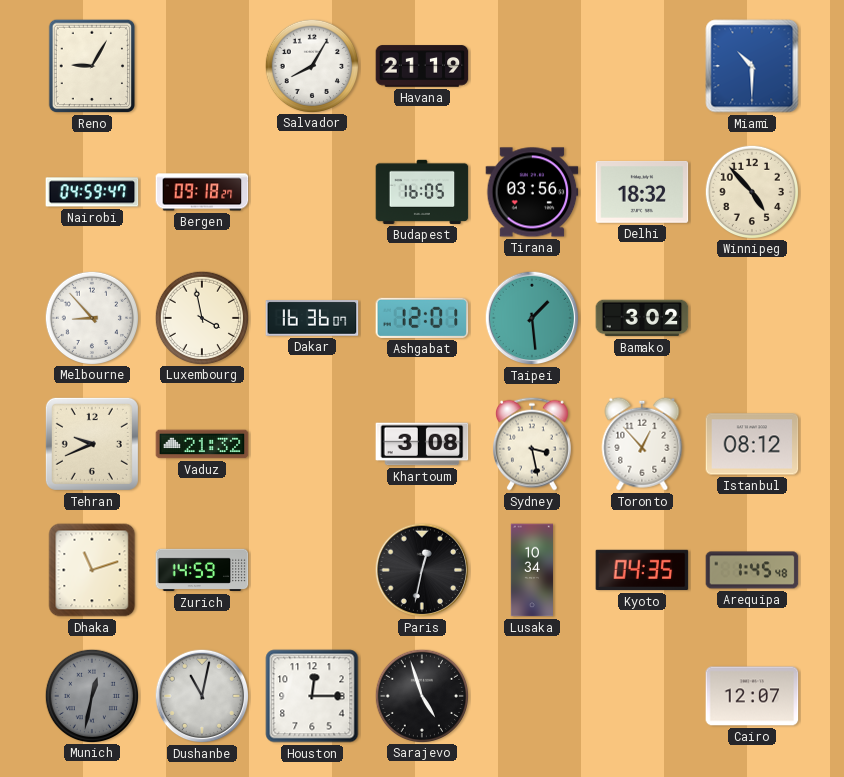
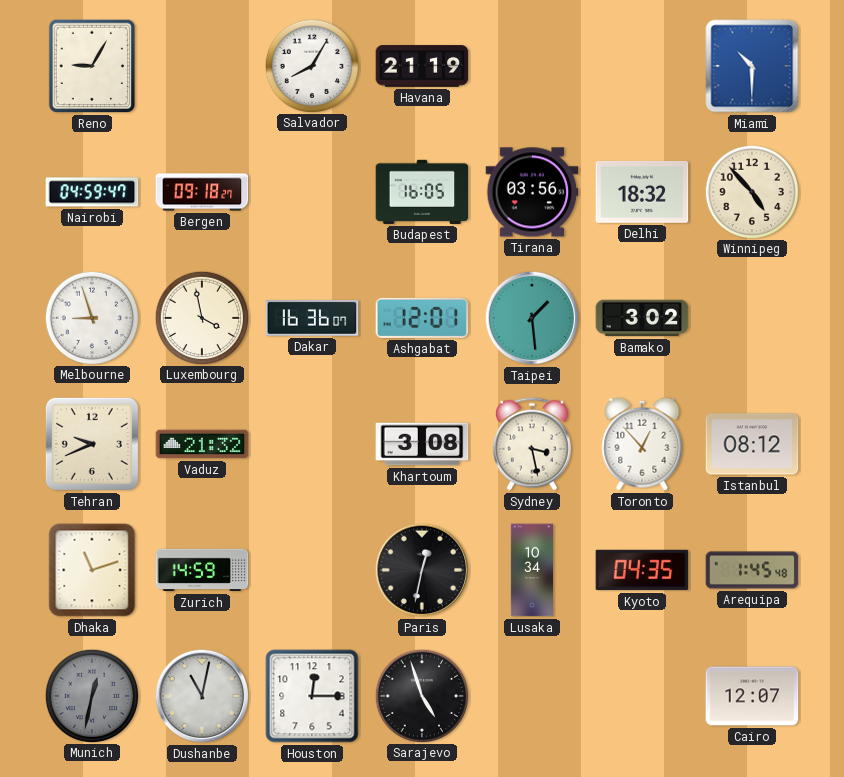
Melbourne: 8:53 -> 8:57 (91, 317)
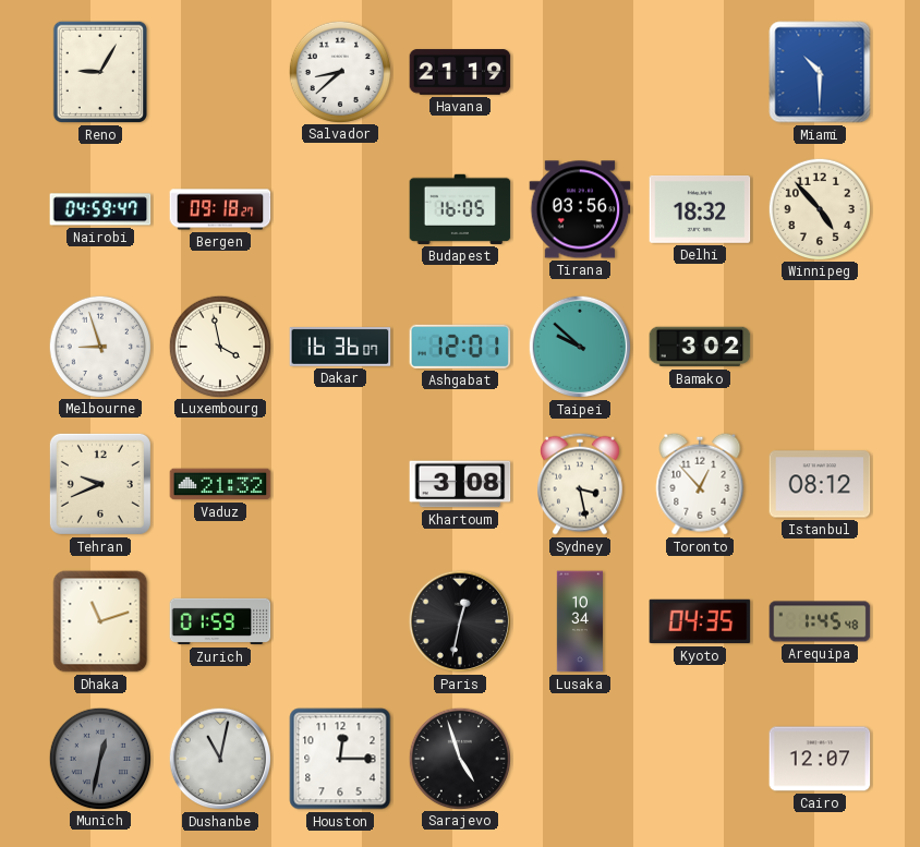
Salvador: 8:05 -> 8:38 (339, 71)
Taipei: 1:29 -> 9:52 (580, 347)
Zurich: 14:59 -> 01:59 (220, 621)
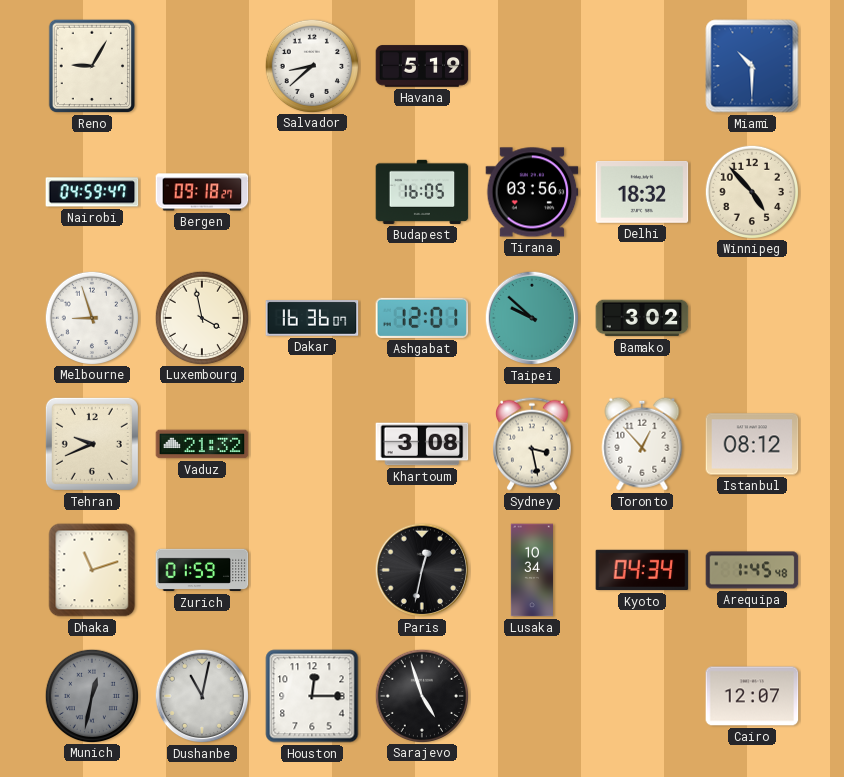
Havana: 21:19 -> 5:19 (422, 66)
Kyoto: 04:35 -> 04:34 (642, 570)
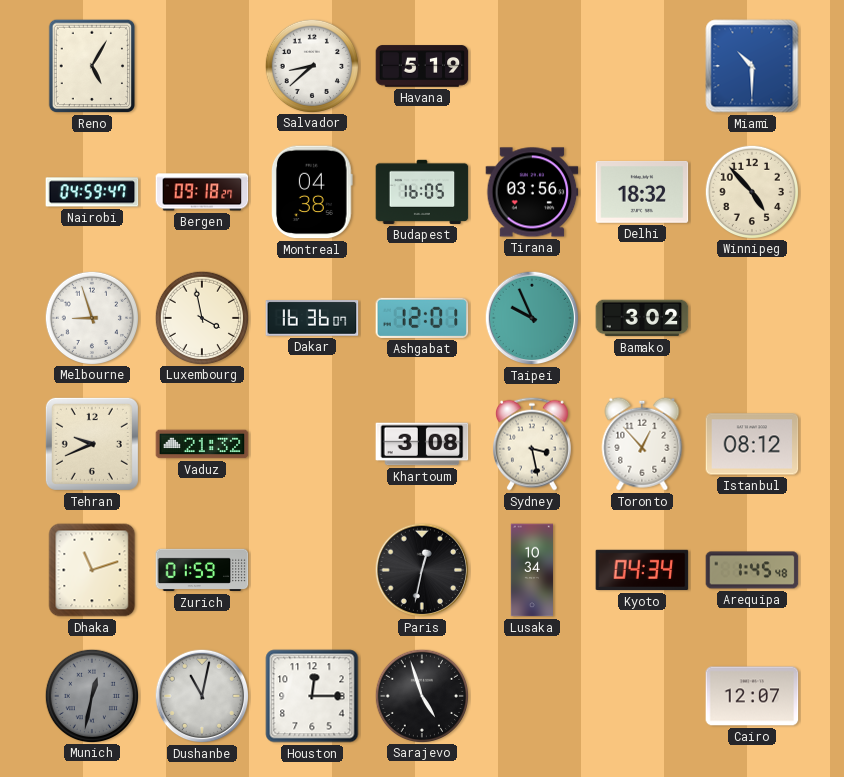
Reno: 9:05 -> 5:05 (92, 66)
Montreal: none -> 04:38 (313, 192)
Taipei: 9:52 -> 9:56 (532, 318)
